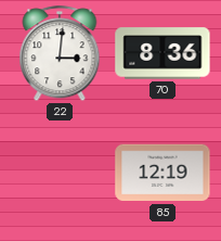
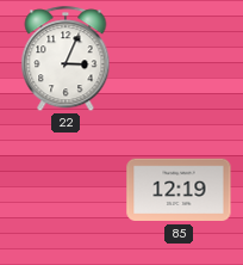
22: 3:01 -> 3:04 (66, 60)
70: 8:36 -> none (162, 53)
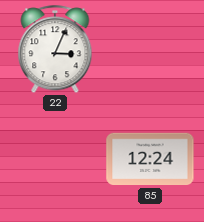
85: 12:19 -> 12:24 (150, 159)
